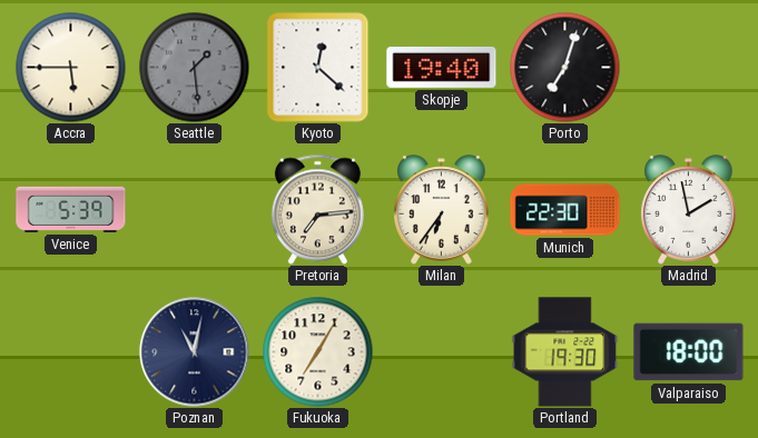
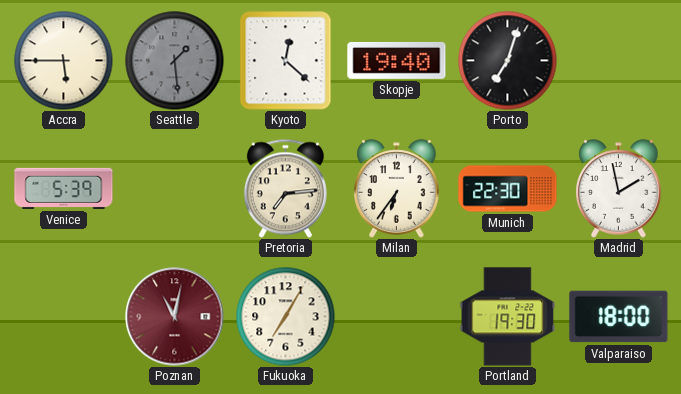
Poznan dial: navy -> burgundy (175, 317)
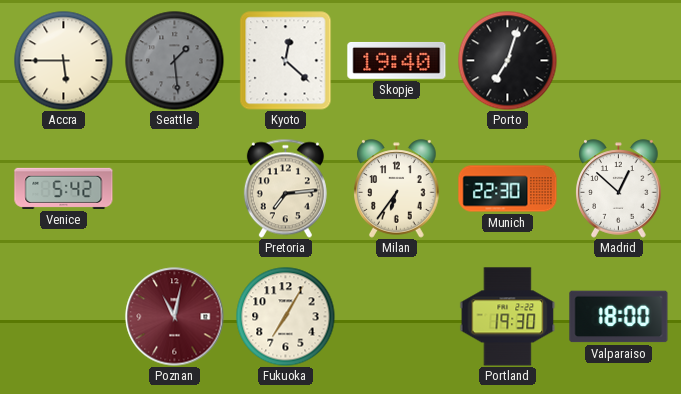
Venice: 5:39 -> 5:42 (64, 188)
Madrid: 1:58 -> 12:52 (619, 189)
